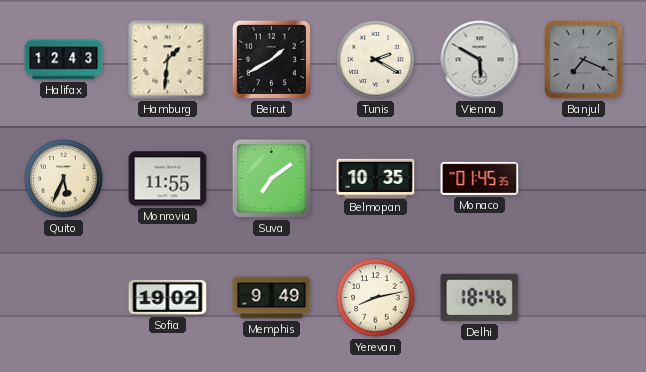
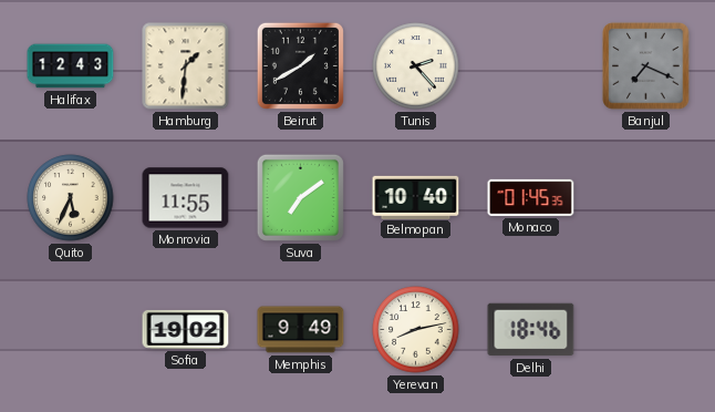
Tunis: 2:20 -> 2:23 (416, 66)
Vienna: 5:50 -> none (480, 60)
Belmopan: 10:35 -> 10:40 (416, 197)
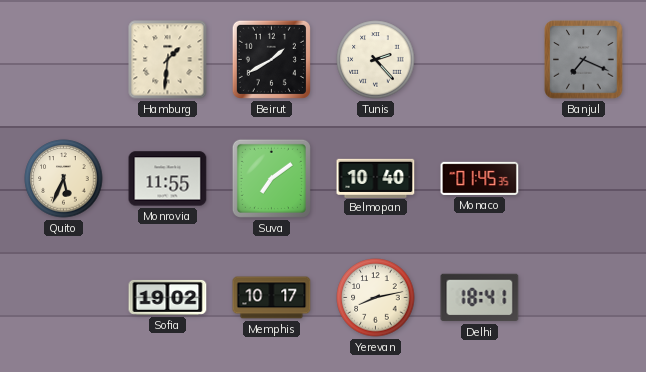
Halifax: 12:43 -> none (71, 66)
Memphis: 9:49 -> 10:17 (272, 298)
Delhi: 18:46 -> 18:41 (480, 298)
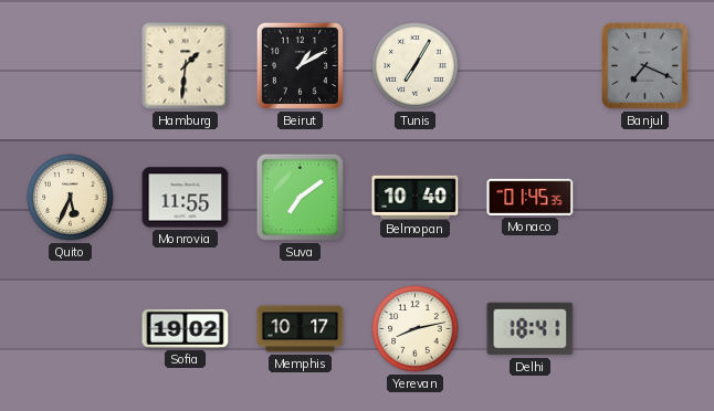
Beirut: 1:40 -> 1:10 (300, 65)
Tunis: 2:23 -> 7:05 (416, 66)
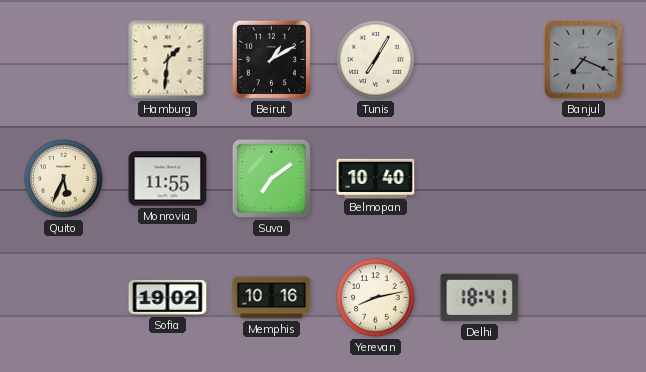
Monaco: 01:45 -> none (531, 197)
Memphis: 10:17 -> 10:16 (272, 298)
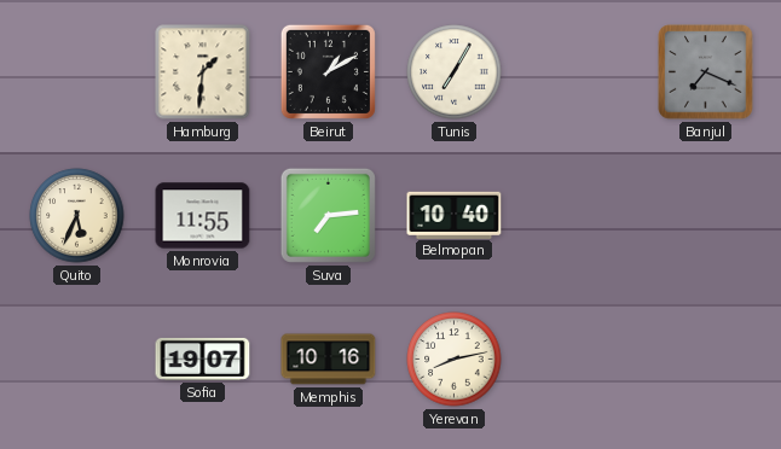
Suva: 7:09 -> 7:14 (328, 215)
Sofia: 19:02 -> 19:07 (203, 358)
Delhi: 18:41 -> none (480, 298)
